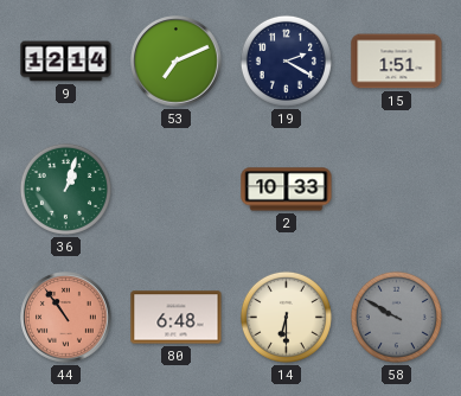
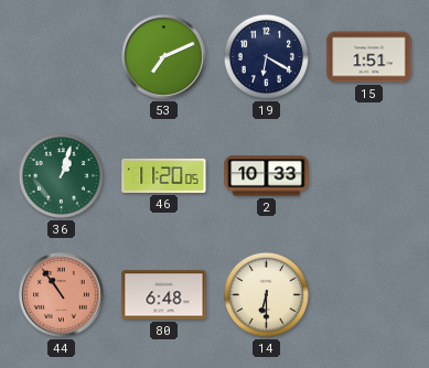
9: 12:14 -> none (66, 62)
19: 2:20 -> 6:20 (266, 56)
46: none -> 11:20 (164, 175)
58: 9:50 -> none (396, 317)
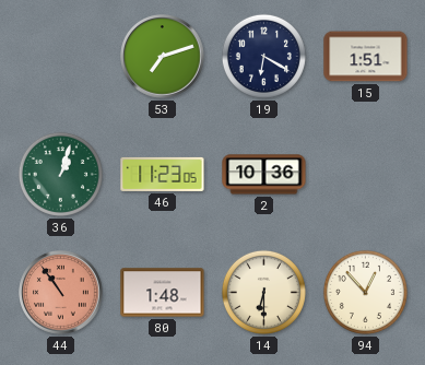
53: 7:11 -> 7:12 (163, 57)
46: 11:20 -> 11:23 (163, 174)
2: 10:33 -> 10:36 (264, 175)
80: 6:48 -> 1:48 (163, 293)
94: none -> 12:53 (365, 292)
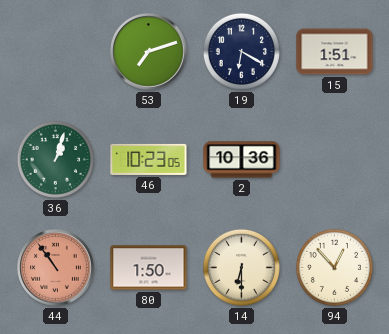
46: 11:23 -> 10:23 (149, 159)
80: 1:48 -> 1:50 (149, 268)
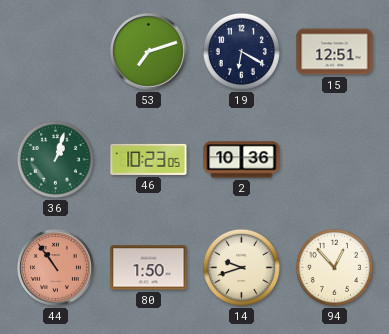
15: 1:51 -> 12:51 (335, 52)
14: 6:30 -> 9:42 (241, 267)
